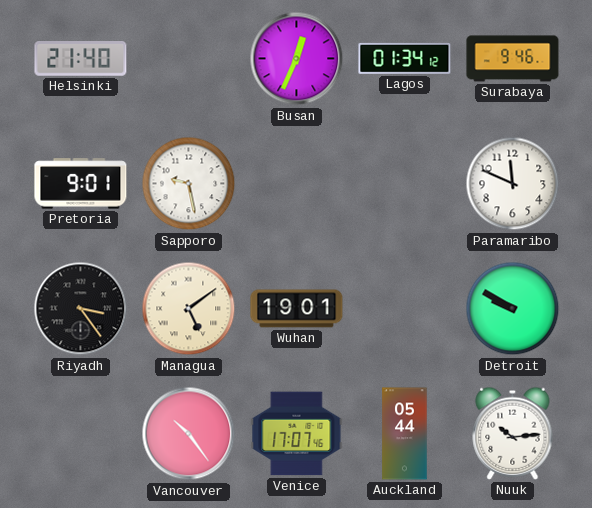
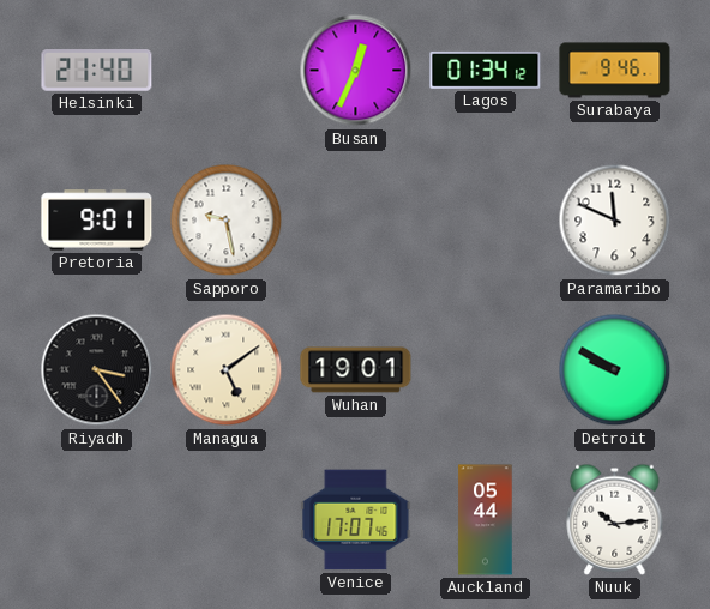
Vancouver: 10:24 -> none (189, 434)
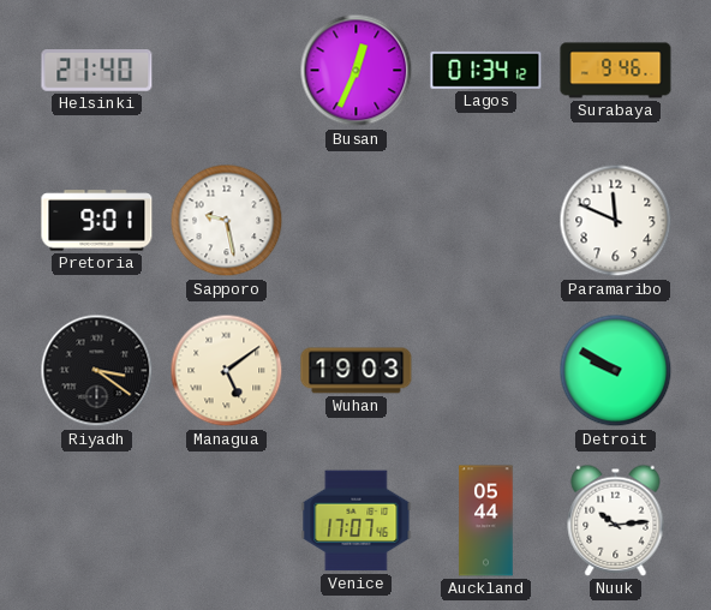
Riyadh: 3:24 -> 3:21 (97, 371)
Wuhan: 19:01 -> 19:03 (357, 371)
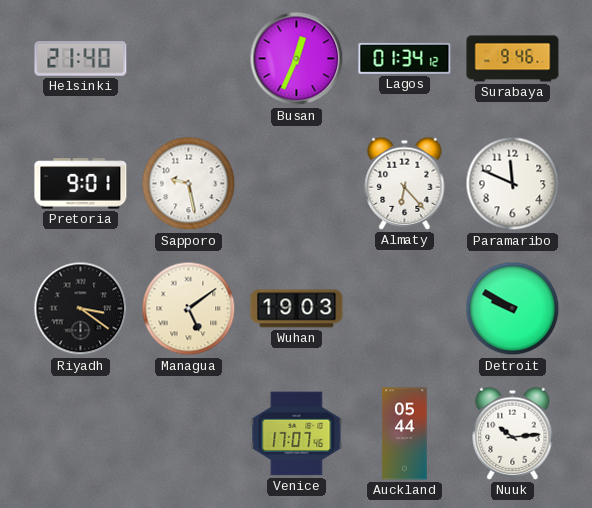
Almaty: none -> 6:23 (405, 183)
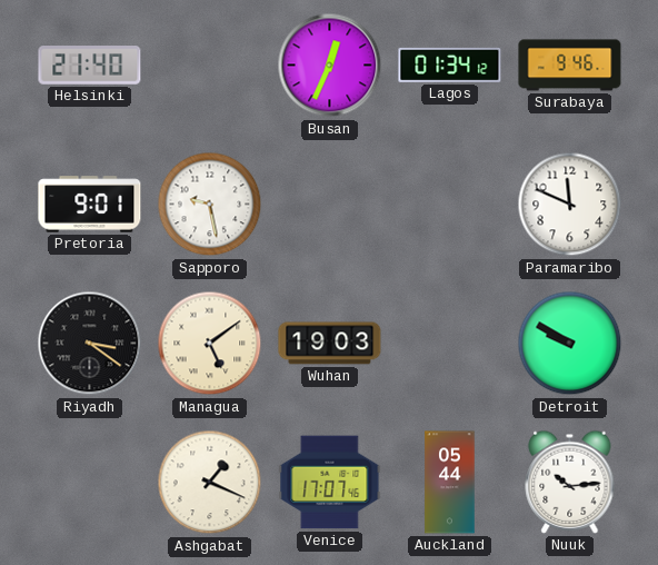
Almaty: 6:23 -> none (405, 183)
Ashgabat: none -> 1:19 (210, 483)
